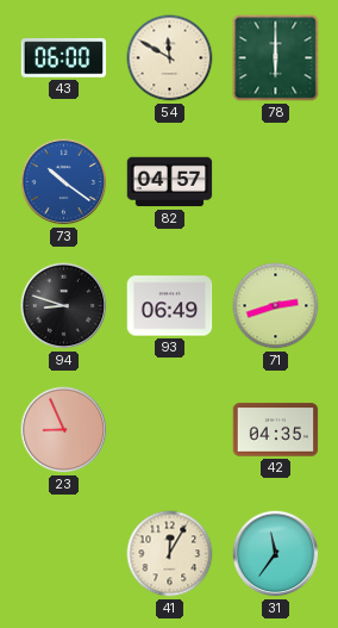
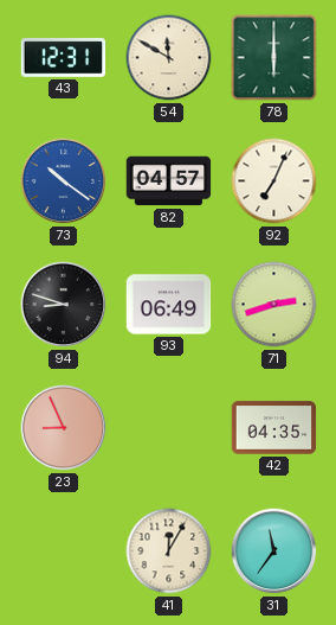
43: 06:00 -> 12:31 (64, 58)
92: none -> 7:04 (274, 181)
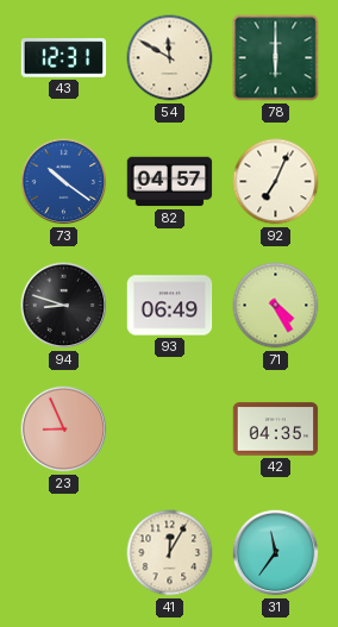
71: 2:42 -> 4:25 (276, 306)
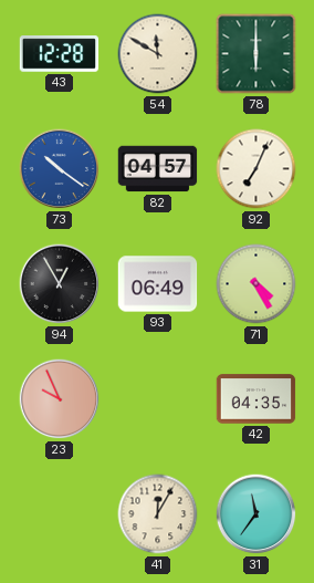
43: 12:31 -> 12:28 (60, 54)
94: 8:48 -> 12:55 (60, 284)
23: 8:56 -> 9:56 (60, 399)
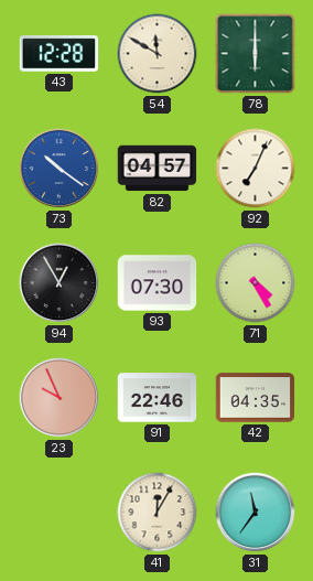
93: 06:49 -> 07:30 (158, 283)
91: none -> 22:46 (158, 398)
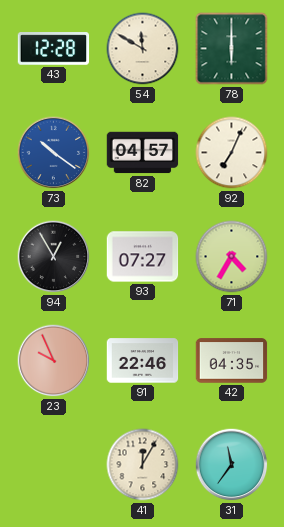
93: 07:30 -> 07:27 (143, 257)
71: 4:25 -> 4:35 (232, 257)
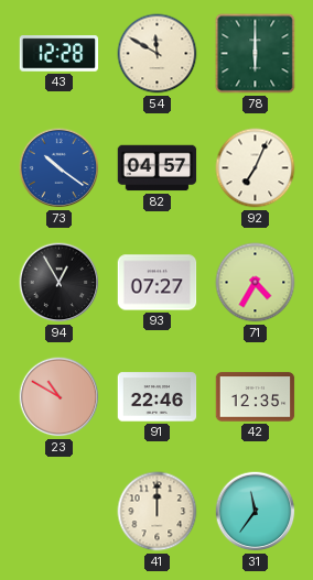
23: 9:56 -> 10:50 (60, 397)
42: 04:35 -> 12:35 (256, 397)
41: 12:05 -> 12:00 (158, 512)
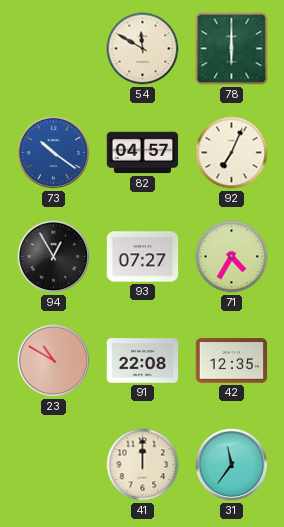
43: 12:28 -> none (60, 54)
91: 22:46 -> 22:08 (143, 361)
